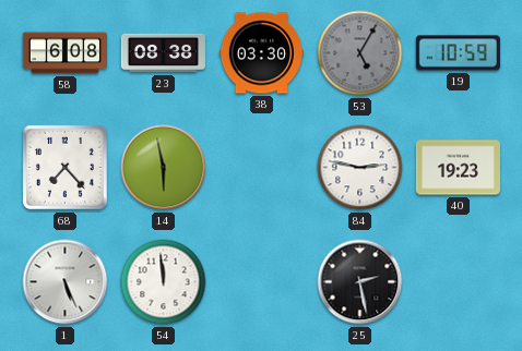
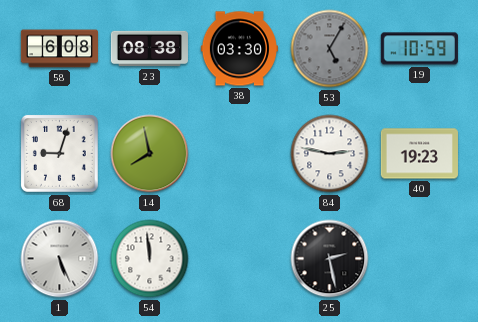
68: 7:23 -> 9:03 (59, 153)
14: 5:58 -> 7:58 (150, 154)
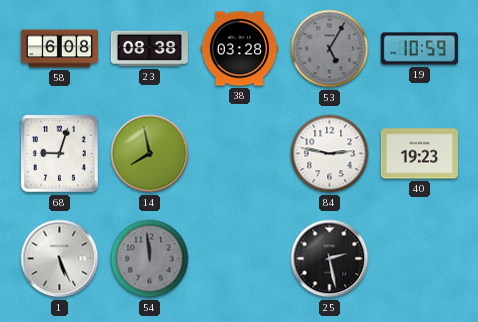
38: 03:30 -> 03:28 (239, 49)
54 dial: white -> grey (150, 259)
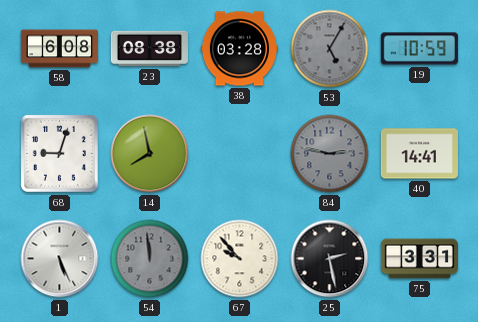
84 dial: white -> grey (330, 154)
40: 19:23 -> 14:41 (419, 154)
67: none -> 9:53 (240, 259)
75: none -> 3:31 (419, 259)
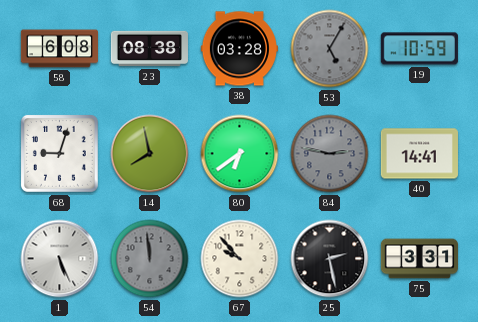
80: none -> 6:39 (240, 154)
